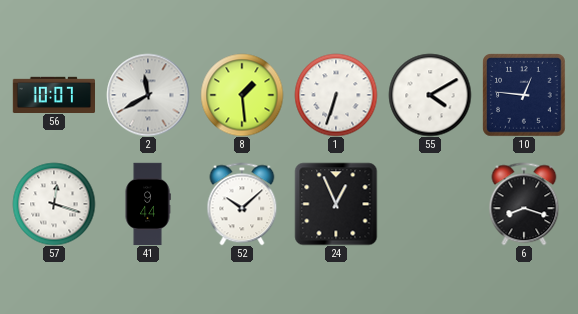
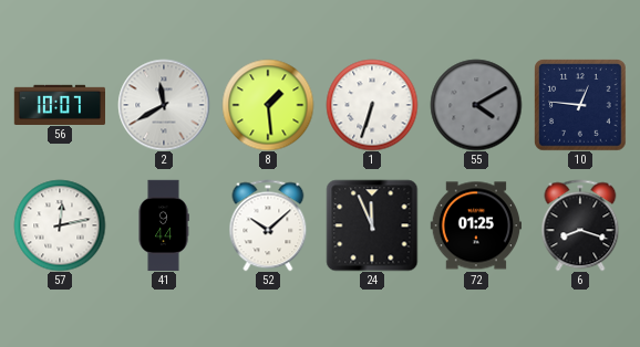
55 dial: white -> grey (476, 105)
57: 12:18 -> 12:13 (60, 225)
24: 12:56 -> 11:56 (372, 225)
72: none -> 01:25 (475, 225)
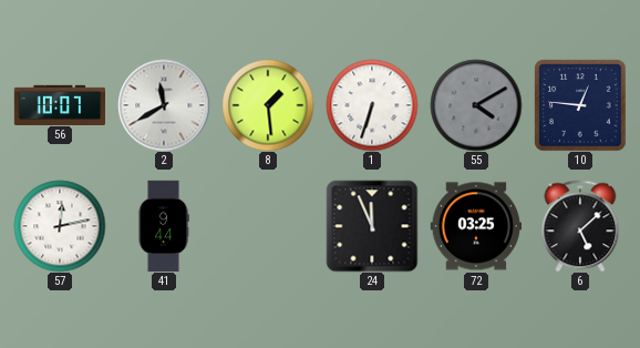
52: 10:08 -> none (268, 225)
72: 01:25 -> 03:25 (475, 226)
6: 8:18 -> 5:08 (580, 226)
